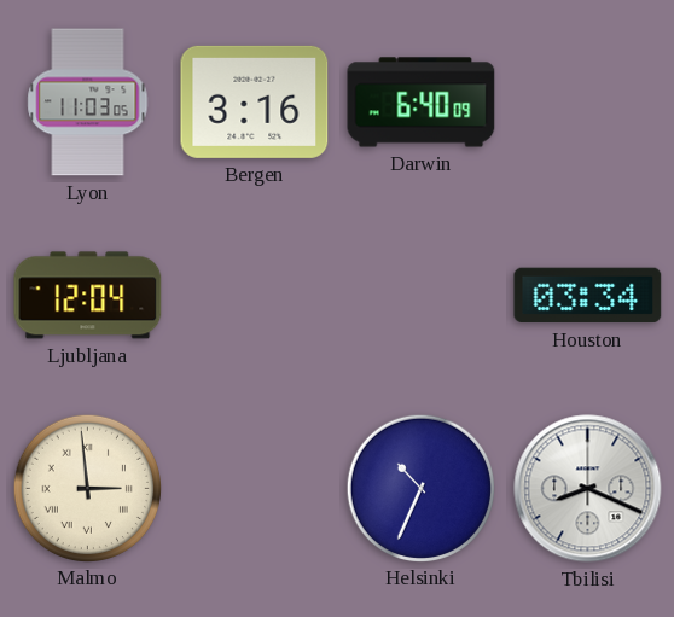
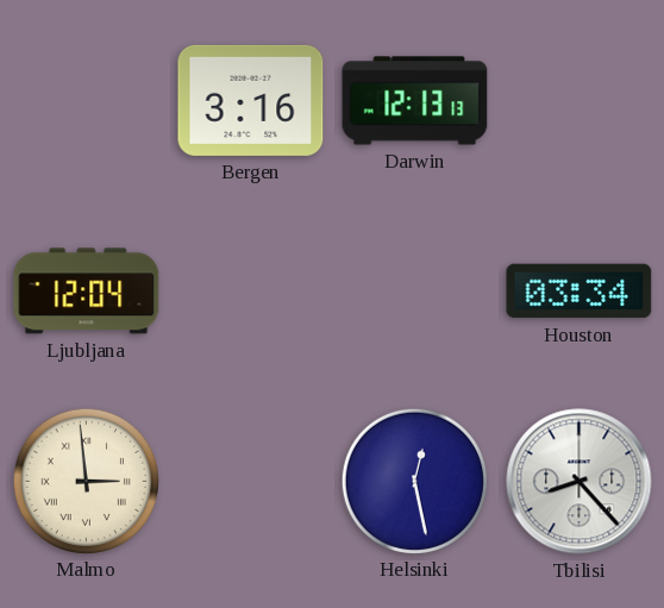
Lyon: 11:03 -> none (88, 103)
Darwin: 6:40 -> 12:13 (415, 101)
Helsinki: 10:34 -> 12:28 (414, 481)
Tbilisi: 8:19 -> 8:23 (580, 482)
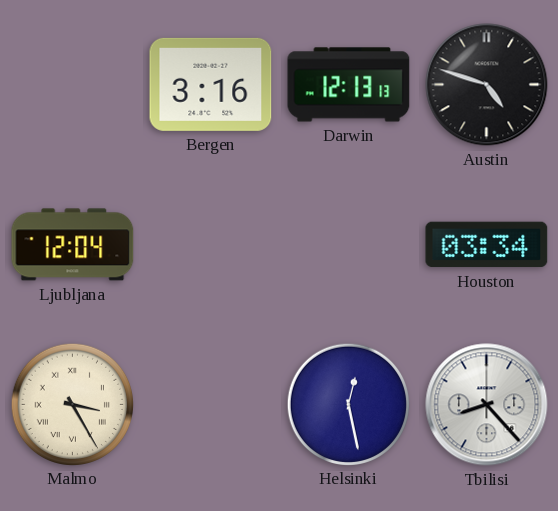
Austin: none -> 4:48 (487, 85)
Malmo: 2:59 -> 3:25 (72, 404)
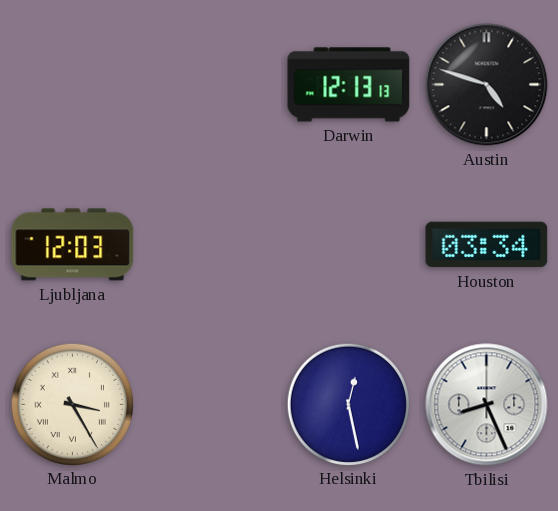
Bergen: 3:16 -> none (211, 84)
Ljubljana: 12:04 -> 12:03 (73, 245)
Tbilisi: 8:23 -> 8:26 (487, 405)
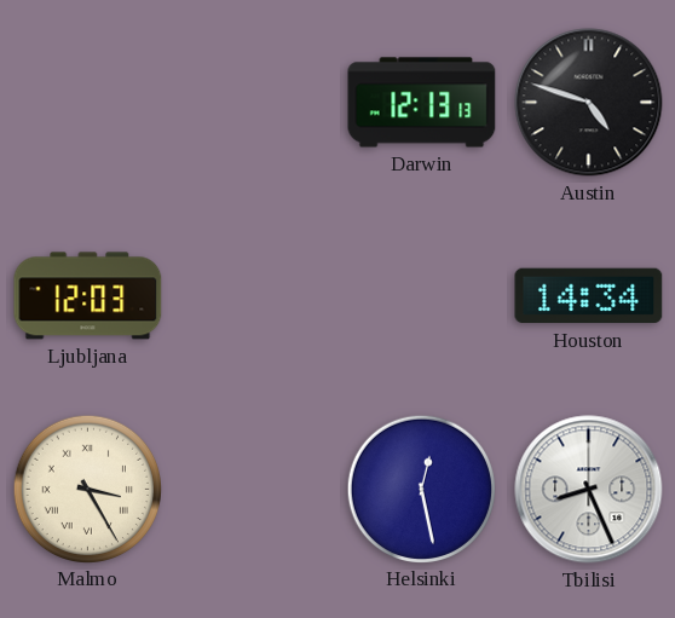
Houston: 03:34 -> 14:34 (589, 296)
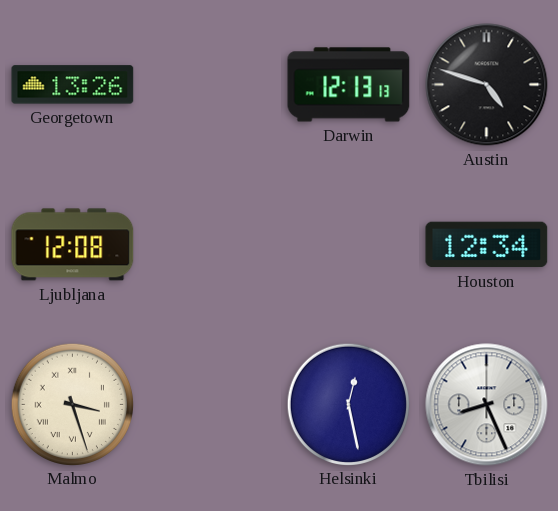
Georgetown: none -> 13:26 (73, 85)
Ljubljana: 12:03 -> 12:08 (73, 245)
Houston: 14:34 -> 12:34 (487, 245)
Malmo: 3:25 -> 3:27 (72, 404)
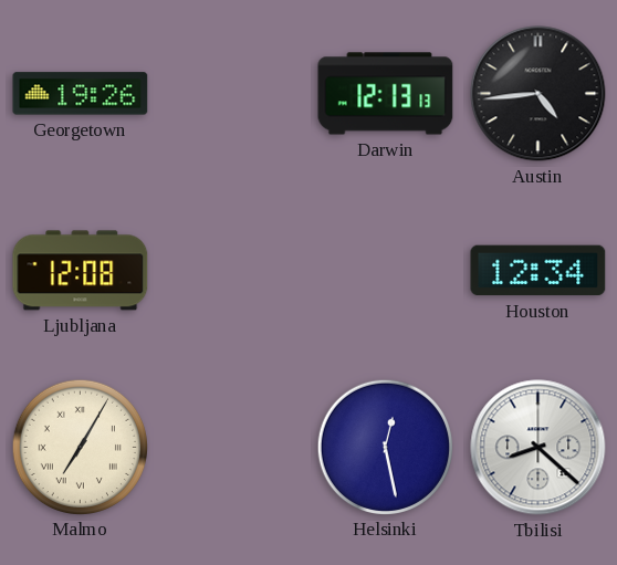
Georgetown: 13:26 -> 19:26 (81, 94)
Austin: 4:48 -> 4:44 (538, 94)
Malmo: 3:27 -> 7:05 (80, 447)
Tbilisi: 8:26 -> 8:22 (538, 448)
